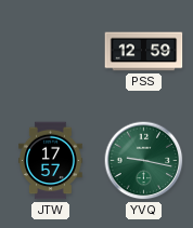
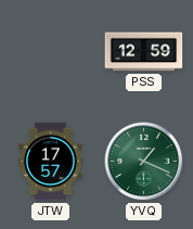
YVQ: 9:17 -> 1:19 (144, 162)
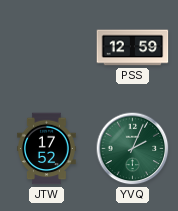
JTW: 17:57 -> 17:52 (47, 149)
YVQ: 1:19 -> 2:04 (133, 149)
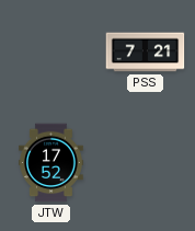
PSS: 12:59 -> 7:21 (146, 53)
YVQ: 2:04 -> none (133, 149)
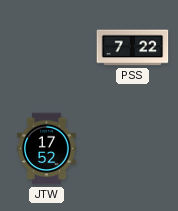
PSS: 7:21 -> 7:22 (133, 48)
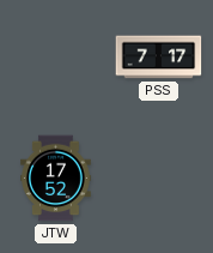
PSS: 7:22 -> 7:17 (159, 58)
